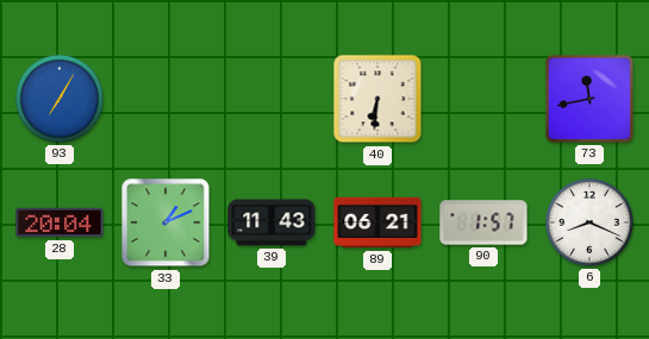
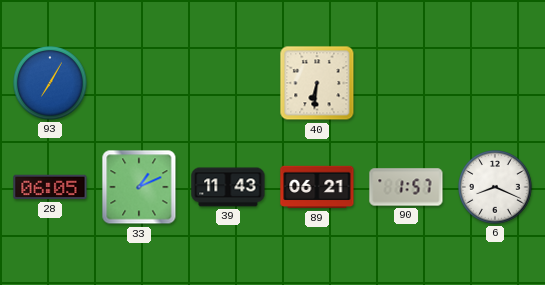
73: 11:43 -> none (589, 99)
28: 20:04 -> 06:05 (50, 187)
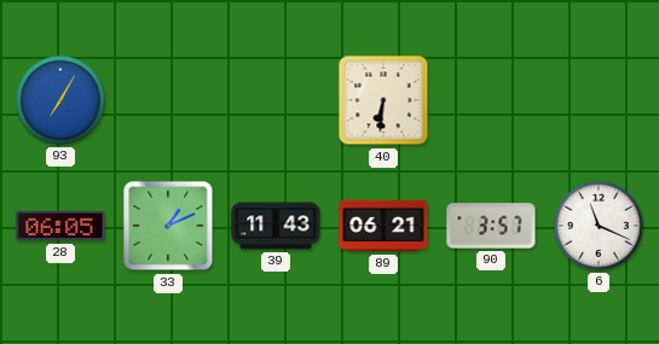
90: 1:57 -> 3:57 (491, 226)
6: 8:19 -> 11:19 (600, 227)
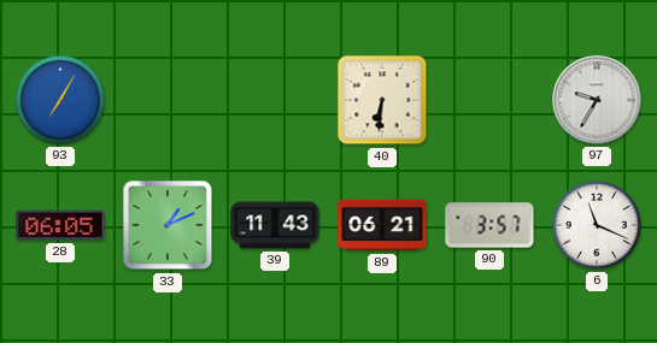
97: none -> 9:35 (597, 100)
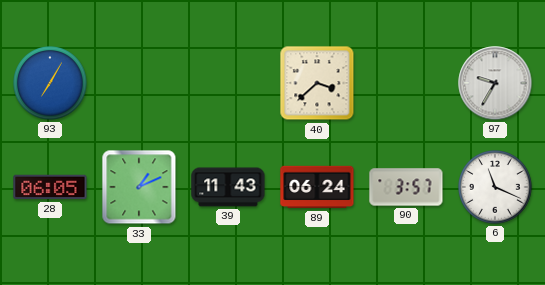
40: 6:31 -> 3:38 (317, 83)
89: 06:21 -> 06:24 (317, 187)
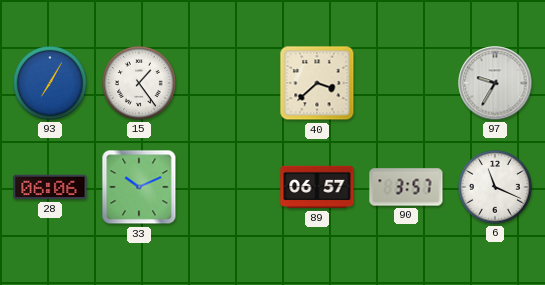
15: none -> 1:24 (140, 84)
28: 06:05 -> 06:06 (50, 187)
33: 1:11 -> 10:11 (139, 187)
39: 11:43 -> none (228, 187)
89: 06:24 -> 06:57 (317, 187)
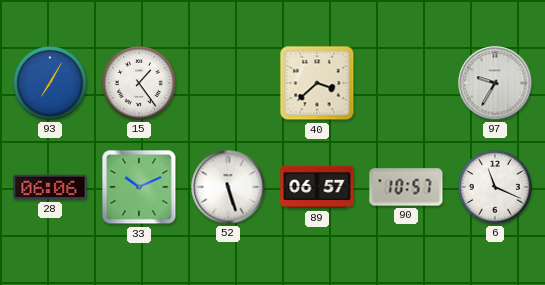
52: none -> 5:27 (228, 187)
90: 3:57 -> 10:57 (406, 187)
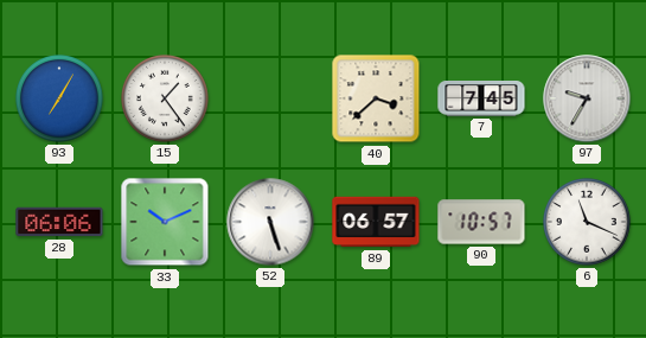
7: none -> 7:45 (481, 98)
